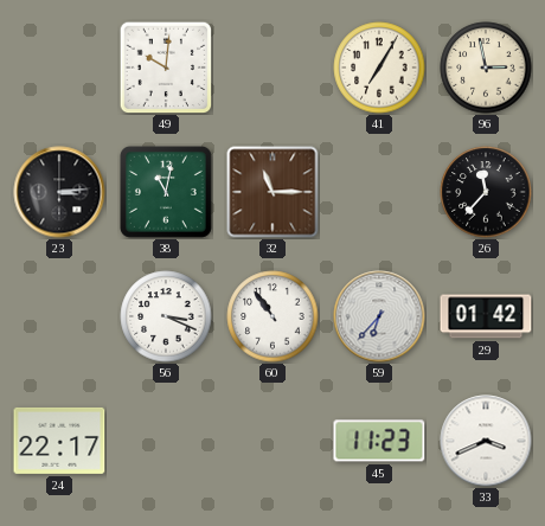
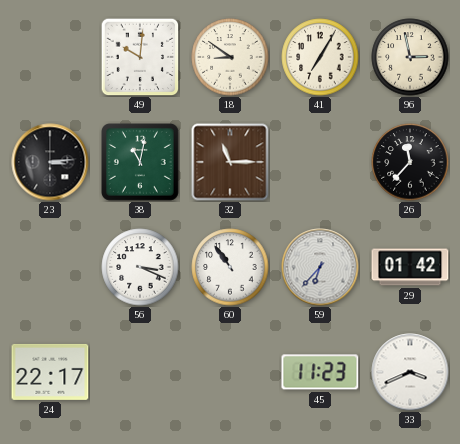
18: none -> 8:51 (230, 57)
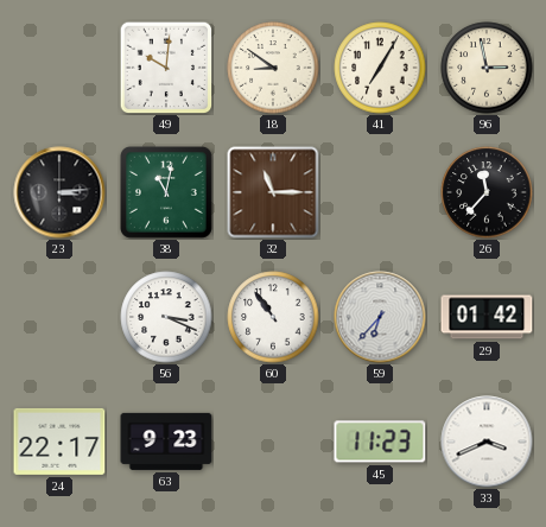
63: none -> 9:23 (166, 442)
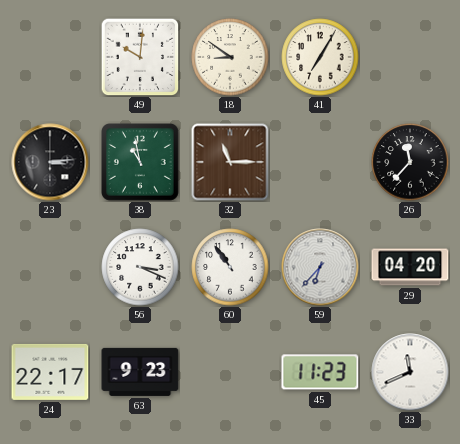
96: 2:58 -> none (487, 68)
38: 11:02 -> 10:58 (140, 162)
29: 01:42 -> 04:20 (410, 267)
33: 3:41 -> 11:41 (410, 372)
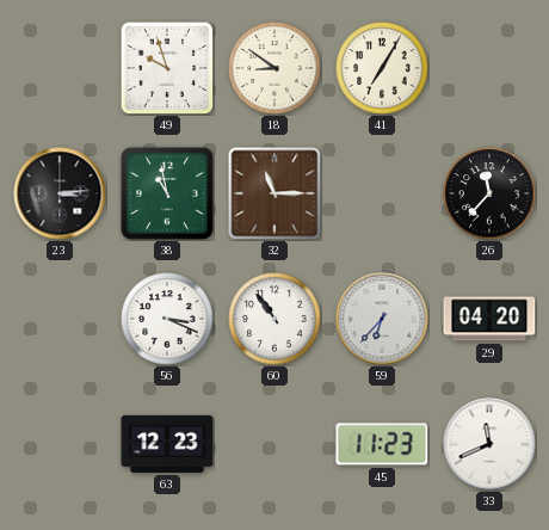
49: 10:01 -> 9:57 (167, 68)
24: 22:17 -> none (50, 372)
63: 9:23 -> 12:23 (167, 444)
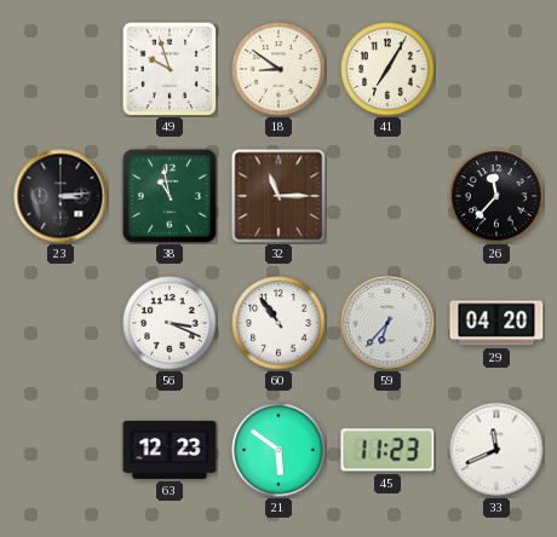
21: none -> 5:51 (278, 450)
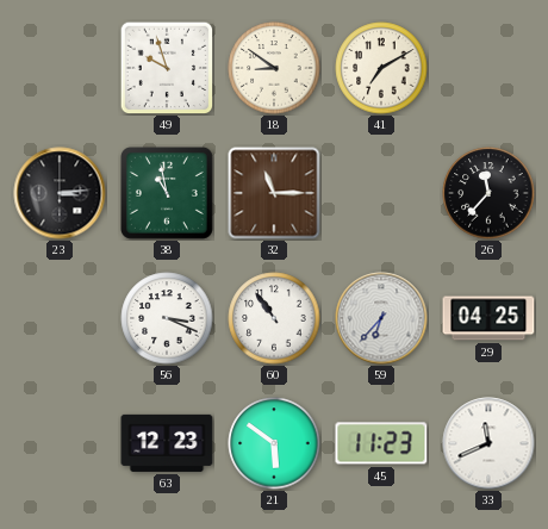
41: 7:05 -> 7:10 (381, 68)
29: 04:20 -> 04:25 (488, 318)
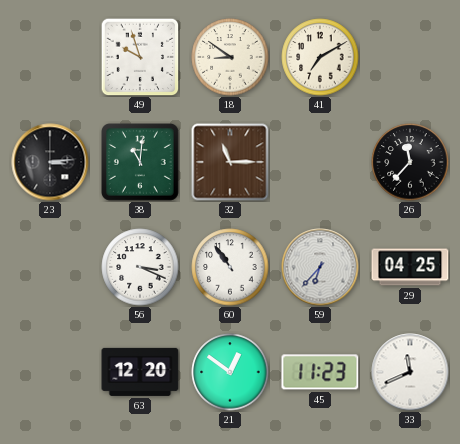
38: 10:58 -> 11:01 (140, 162)
63: 12:23 -> 12:20 (140, 372)
21: 5:51 -> 12:51 (230, 372)
